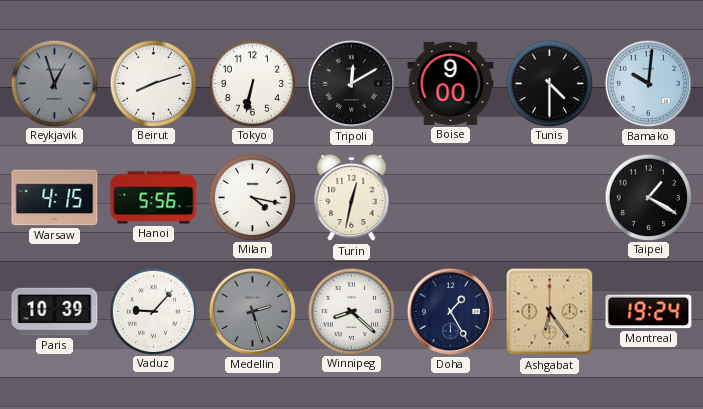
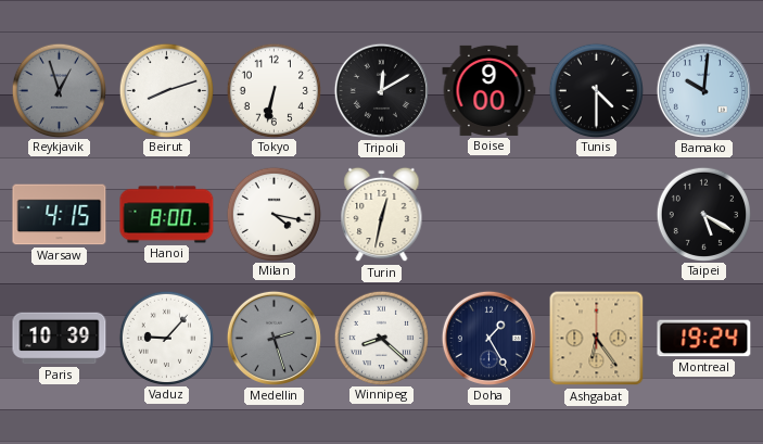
Hanoi: 5:56 -> 8:00 (167, 215)
Taipei: 1:20 -> 5:20 (703, 214)
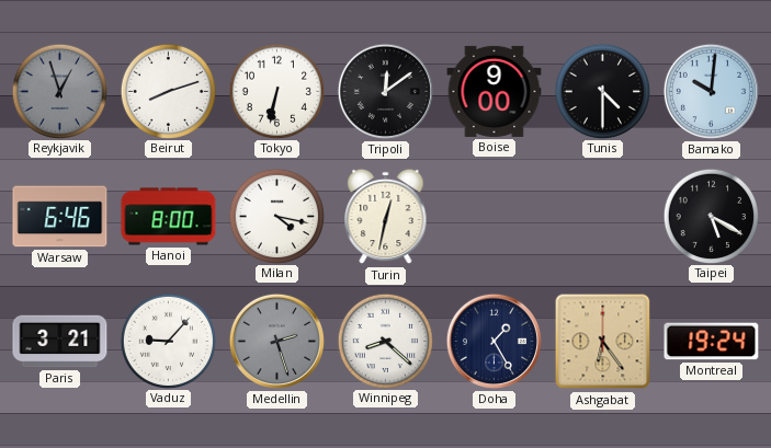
Tripoli: 12:10 -> 12:09 (385, 91)
Warsaw: 4:15 -> 6:46 (60, 217)
Paris: 10:39 -> 3:21 (60, 342)
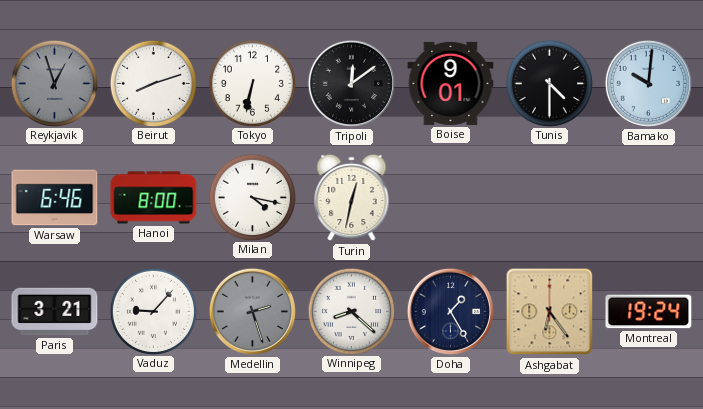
Boise: 9:00 -> 9:01 (451, 83)
Taipei: 5:20 -> none (711, 216)
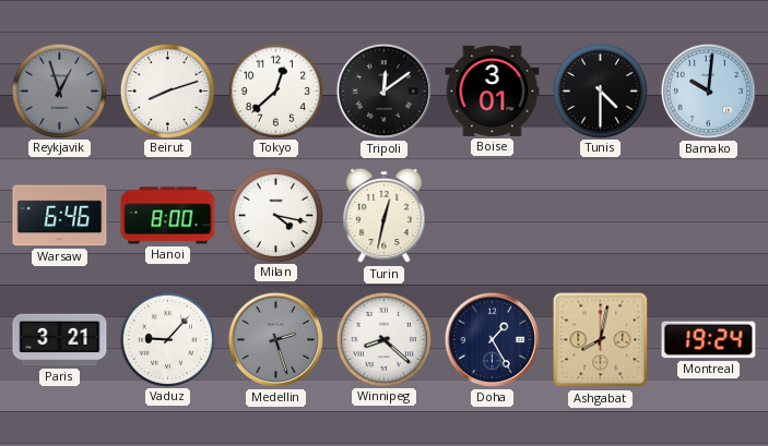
Tokyo: 6:32 -> 12:38 (275, 91)
Boise: 9:01 -> 3:01 (493, 91)
Ashgabat: 6:24 -> 8:02 (601, 340)
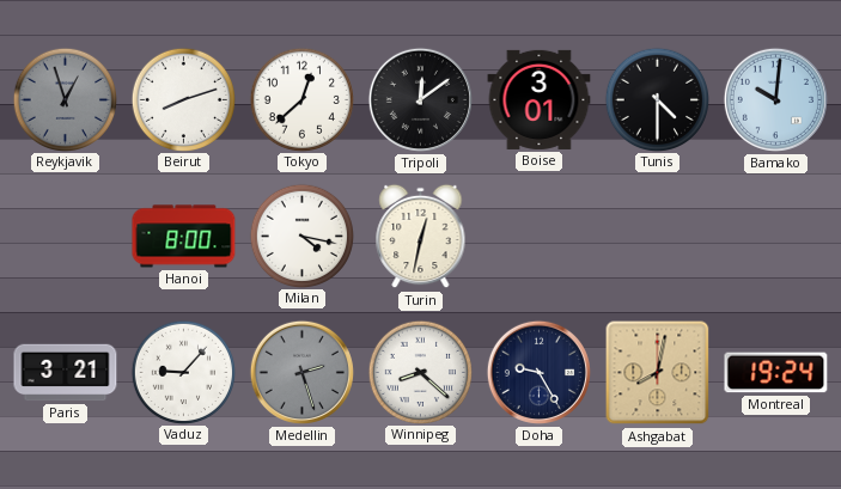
Warsaw: 6:46 -> none (60, 216)
Doha: 1:25 -> 9:25 (538, 372)
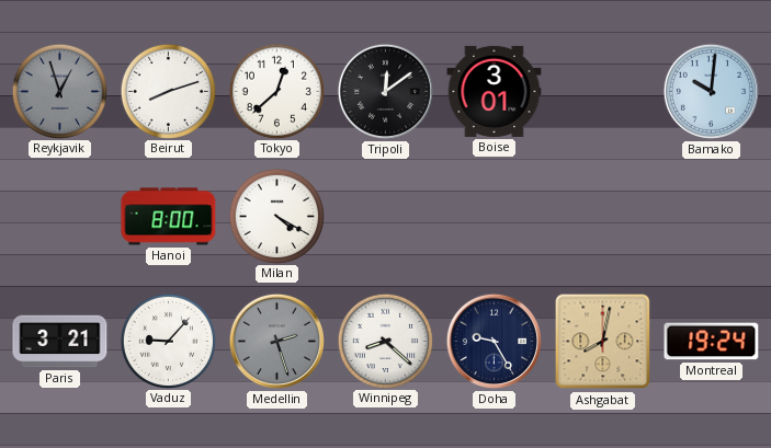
Tunis: 4:30 -> none (657, 99)
Milan: 4:17 -> 4:20 (276, 216)
Turin: 12:32 -> none (421, 237)
